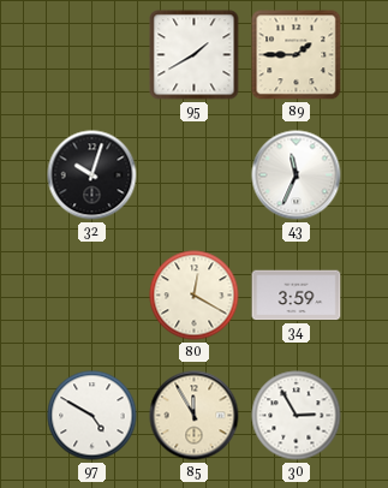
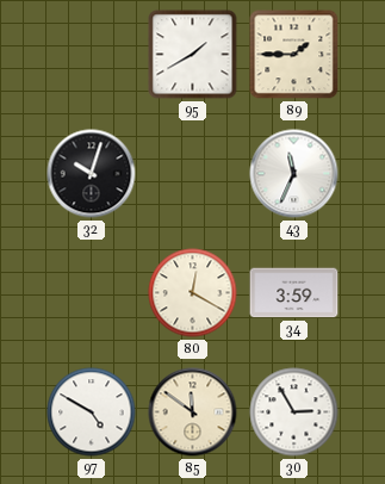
85: 11:55 -> 11:51 (193, 412)
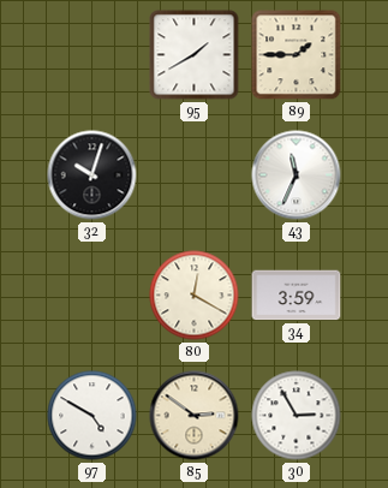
85: 11:51 -> 2:51 (195, 416)
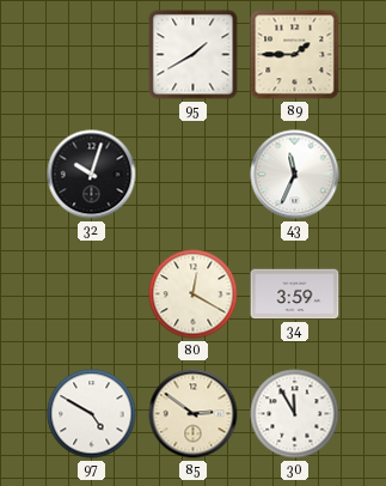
30: 2:55 -> 11:55 (295, 414)
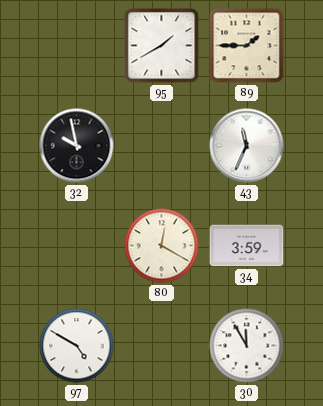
32: 10:03 -> 9:58 (77, 146)
85: 2:51 -> none (194, 414)
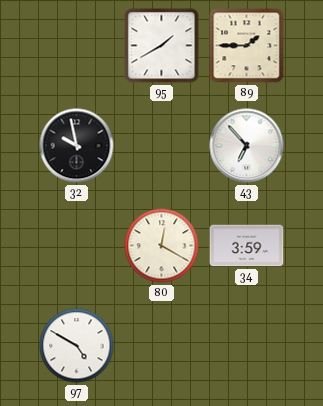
43: 11:34 -> 6:53 (247, 146)
30: 11:55 -> none (247, 346)
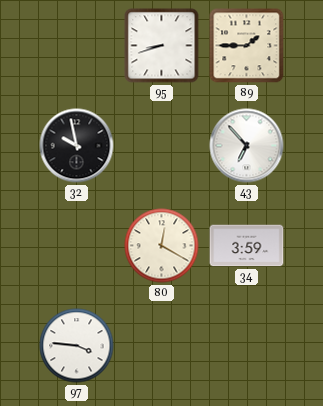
95: 1:40 -> 8:42 (162, 46)
97: 4:50 -> 3:46 (77, 346)
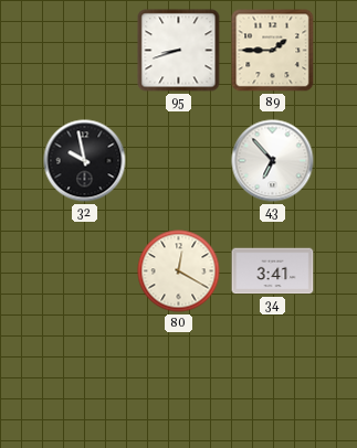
34: 3:59 -> 3:41 (273, 271)
97: 3:46 -> none (77, 346)
